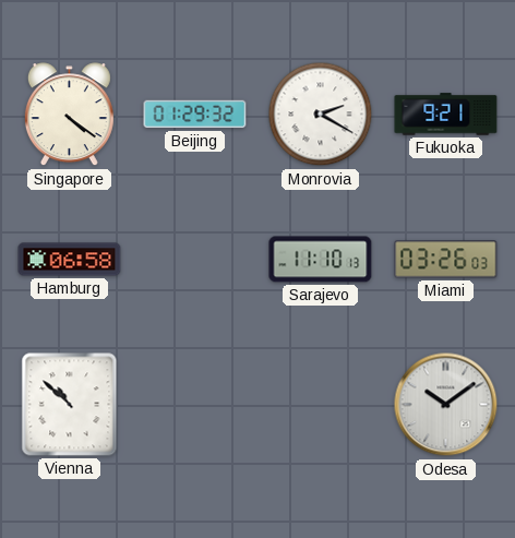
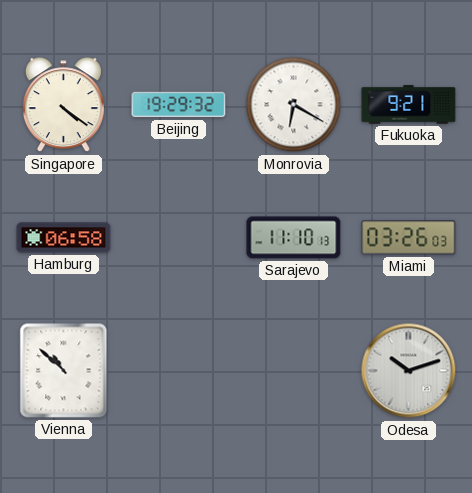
Beijing: 01:29 -> 19:29 (179, 105)
Monrovia: 2:20 -> 6:20 (294, 105)
Odesa: 10:09 -> 10:12 (409, 371)
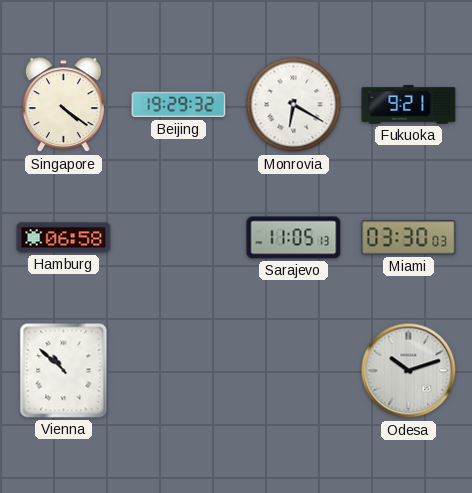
Sarajevo: 11:10 -> 11:05 (294, 238)
Miami: 03:26 -> 03:30 (409, 238)
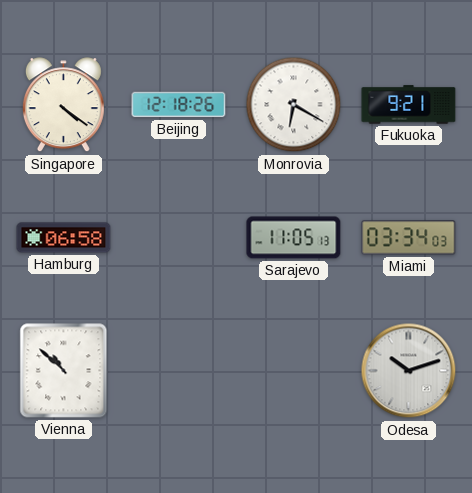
Beijing: 19:29 -> 12:18 (179, 105)
Miami: 03:30 -> 03:34 (409, 238)
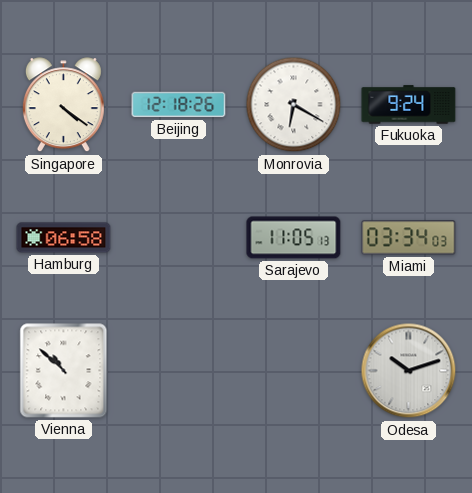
Fukuoka: 9:21 -> 9:24 (409, 105)
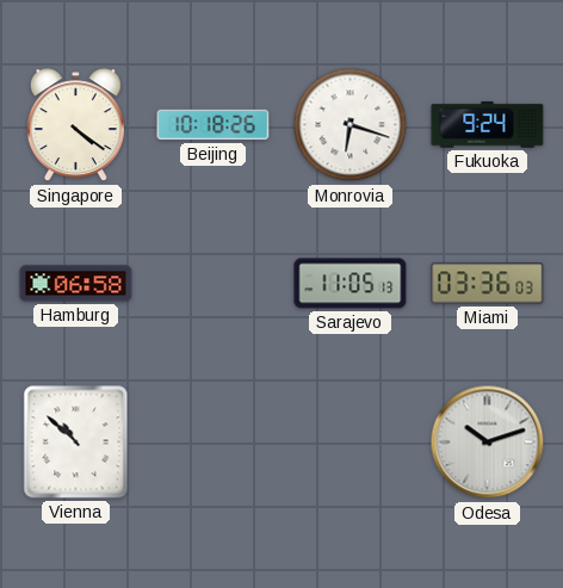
Beijing: 12:18 -> 10:18 (214, 125)
Monrovia: 6:20 -> 6:18 (351, 125)
Miami: 03:34 -> 03:36 (488, 284)
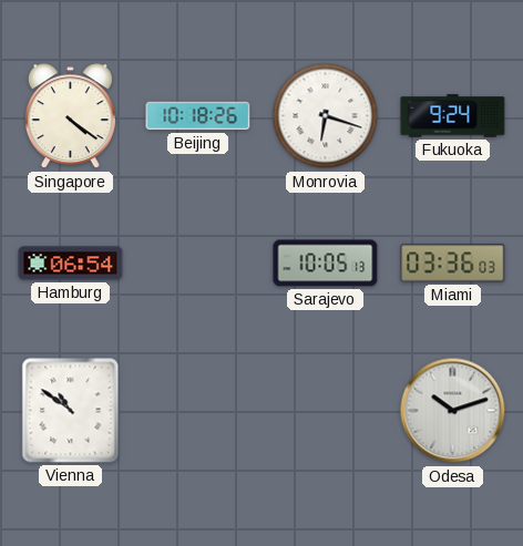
Hamburg: 06:58 -> 06:54 (71, 264)
Sarajevo: 11:05 -> 10:05 (326, 264)
Vienna: 10:52 -> 10:51 (71, 411)
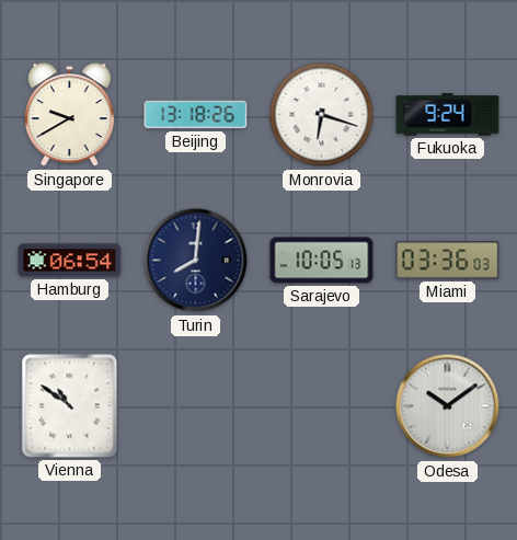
Singapore: 4:21 -> 9:40 (69, 115)
Beijing: 10:18 -> 13:18 (196, 115)
Turin: none -> 8:01 (196, 261)
Odesa: 10:12 -> 10:09 (448, 406)
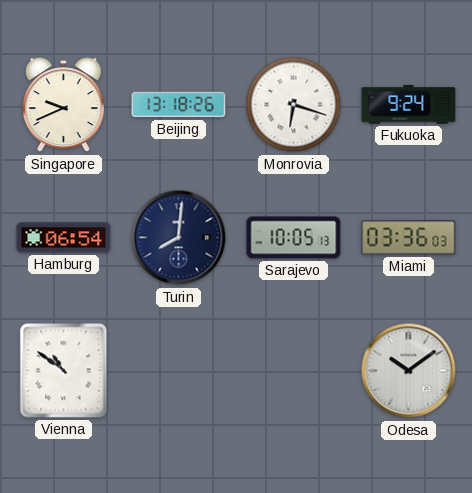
Singapore: 9:40 -> 9:41 (63, 105)
